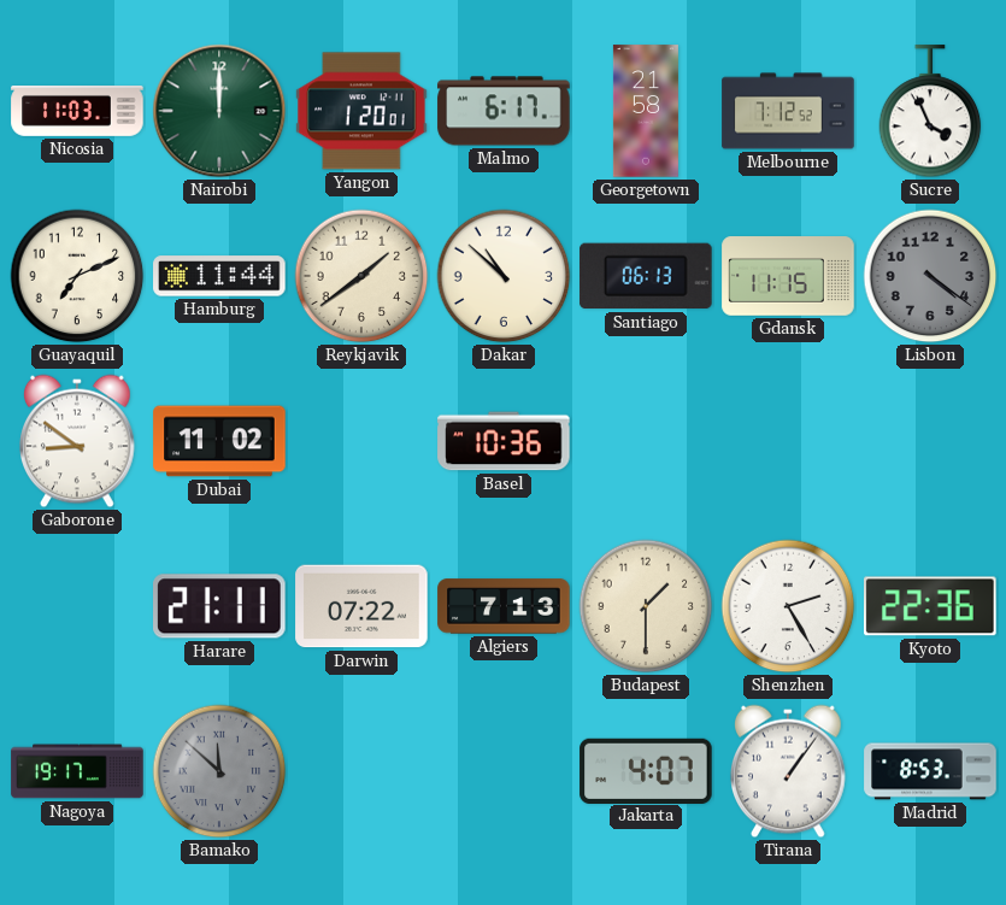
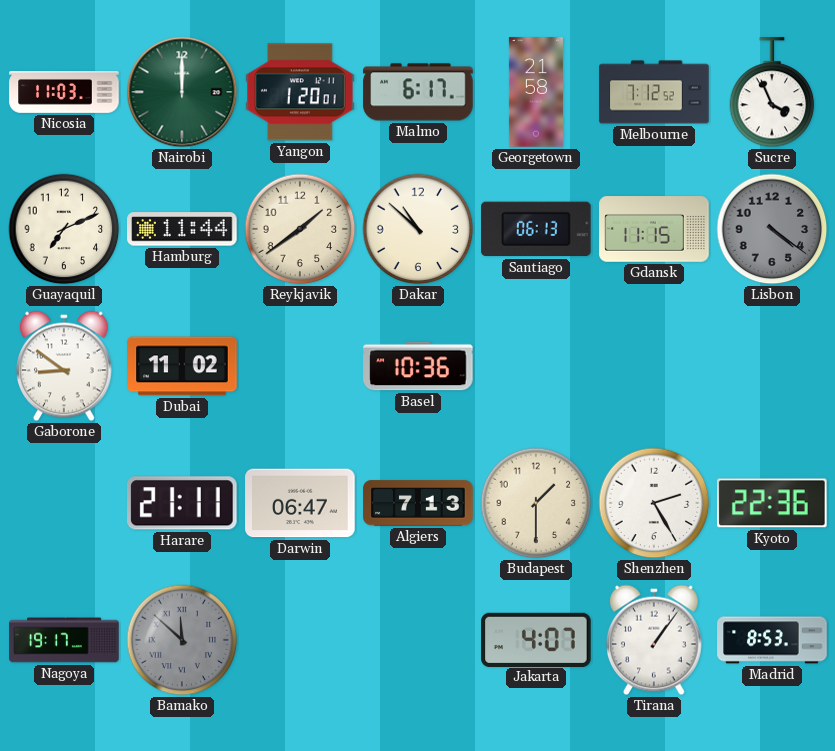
Darwin: 07:22 -> 06:47 (300, 503)
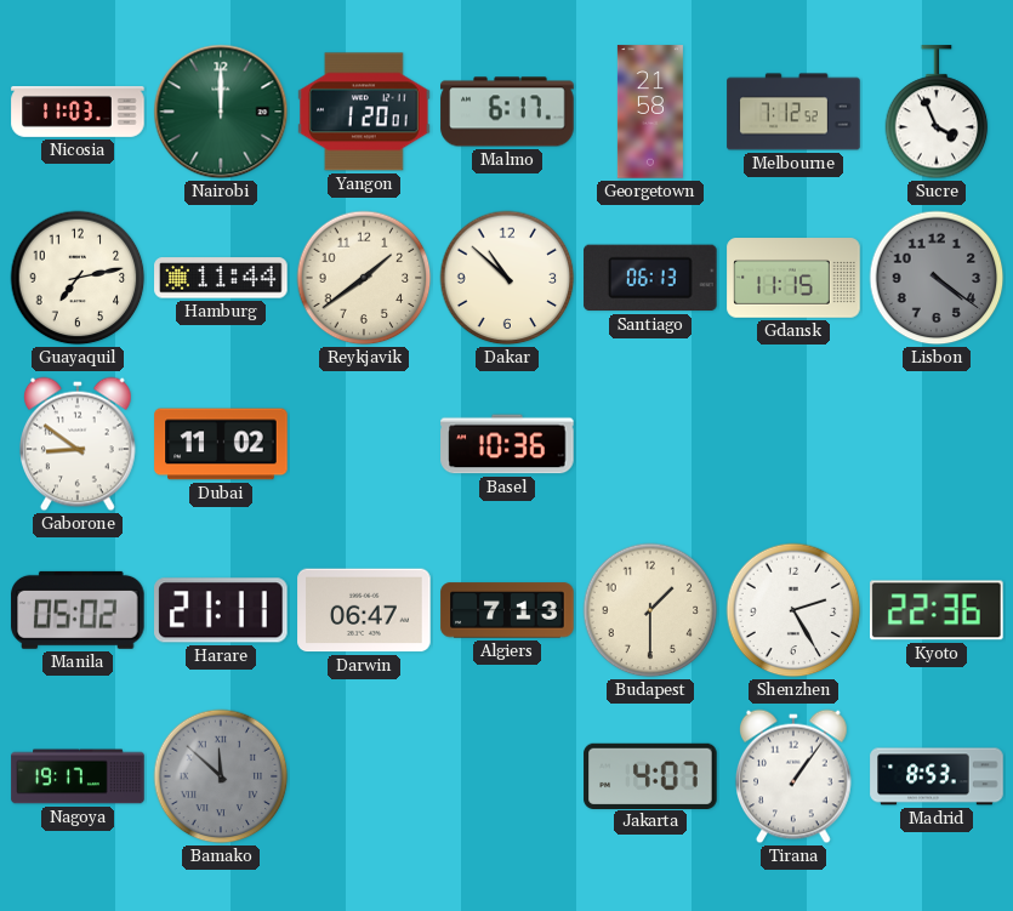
Guayaquil: 7:11 -> 7:13 (78, 278)
Manila: none -> 05:02 (78, 610)
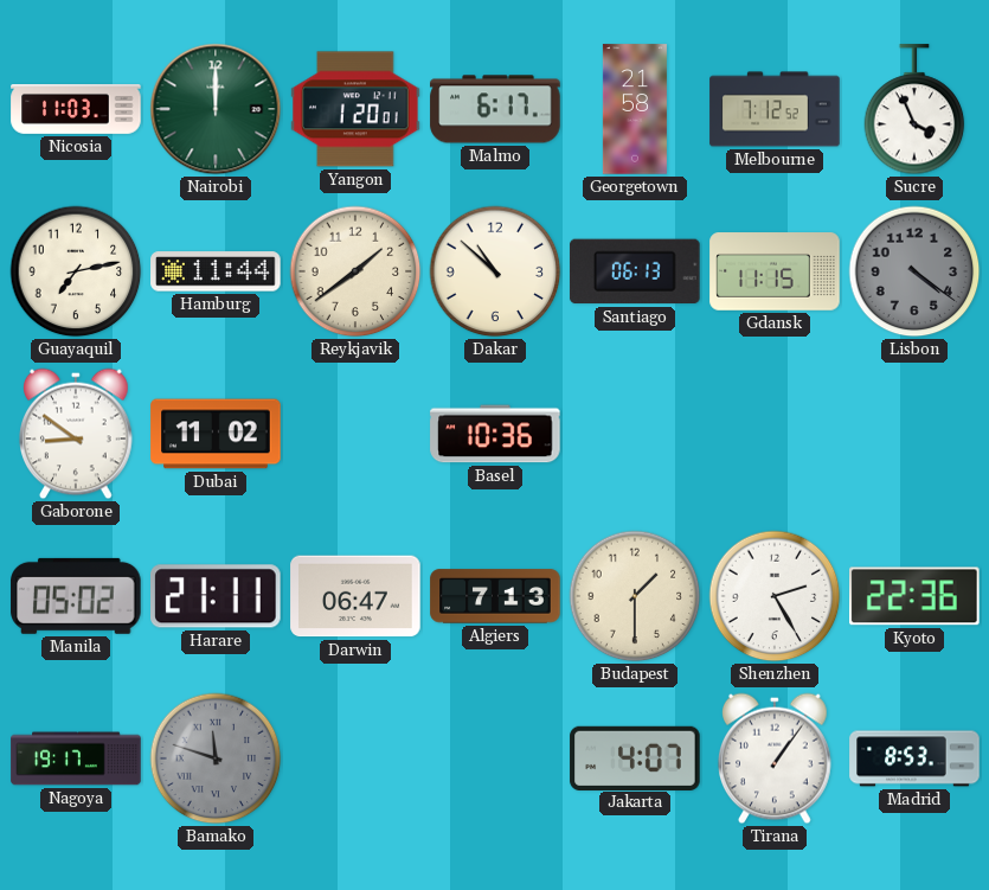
Bamako: 11:52 -> 11:48 (216, 758)
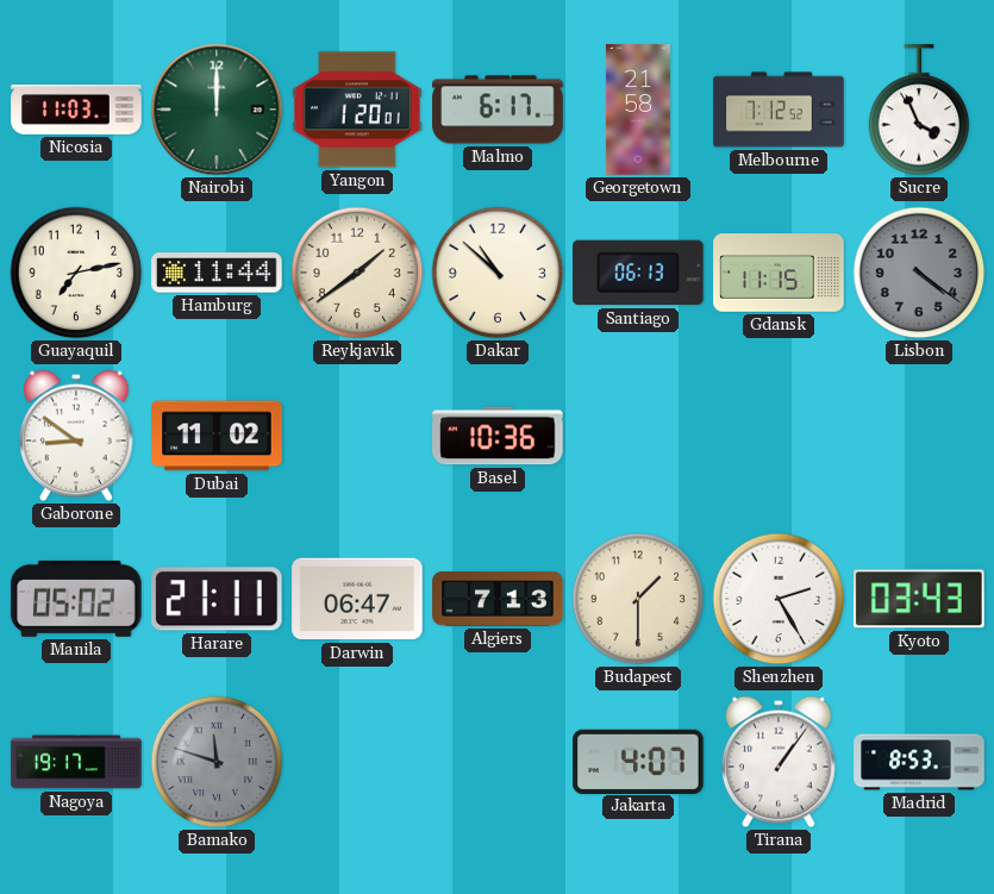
Kyoto: 22:36 -> 03:43 (920, 599)
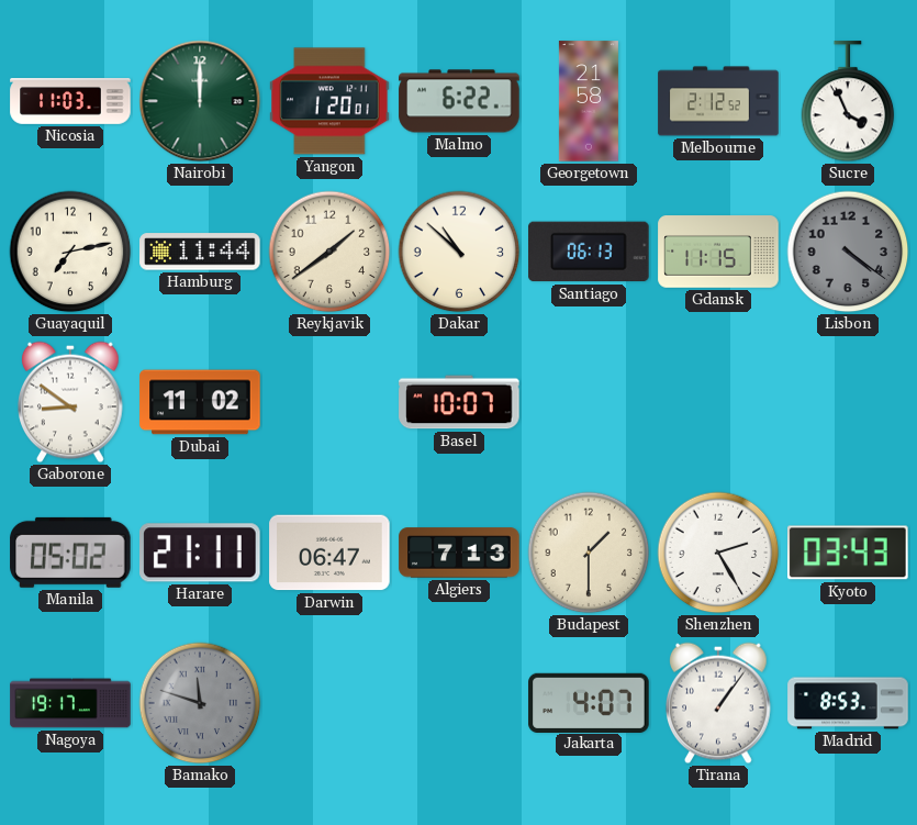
Malmo: 6:17 -> 6:22 (459, 101)
Melbourne: 7:12 -> 2:12 (718, 101)
Basel: 10:36 -> 10:07 (459, 402)
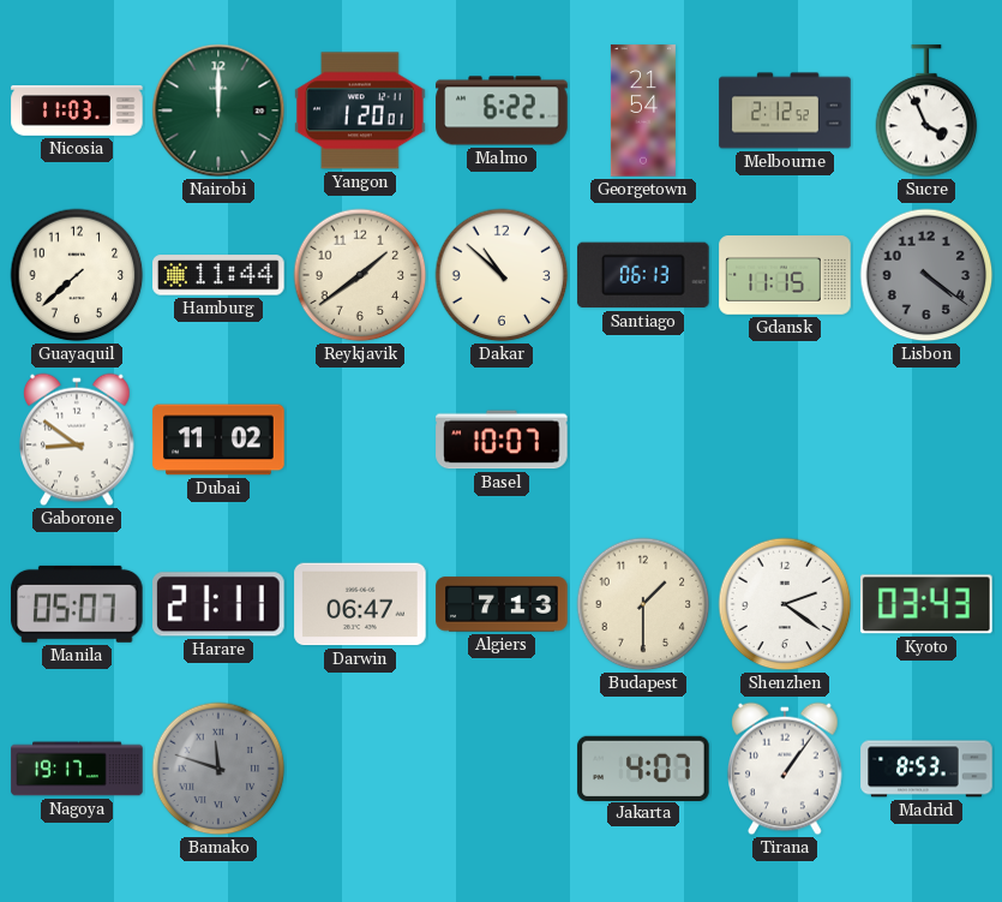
Georgetown: 21:58 -> 21:54 (643, 110)
Guayaquil: 7:13 -> 7:38 (77, 275)
Manila: 05:02 -> 05:07 (77, 604)
Shenzhen: 2:25 -> 2:21 (785, 604)
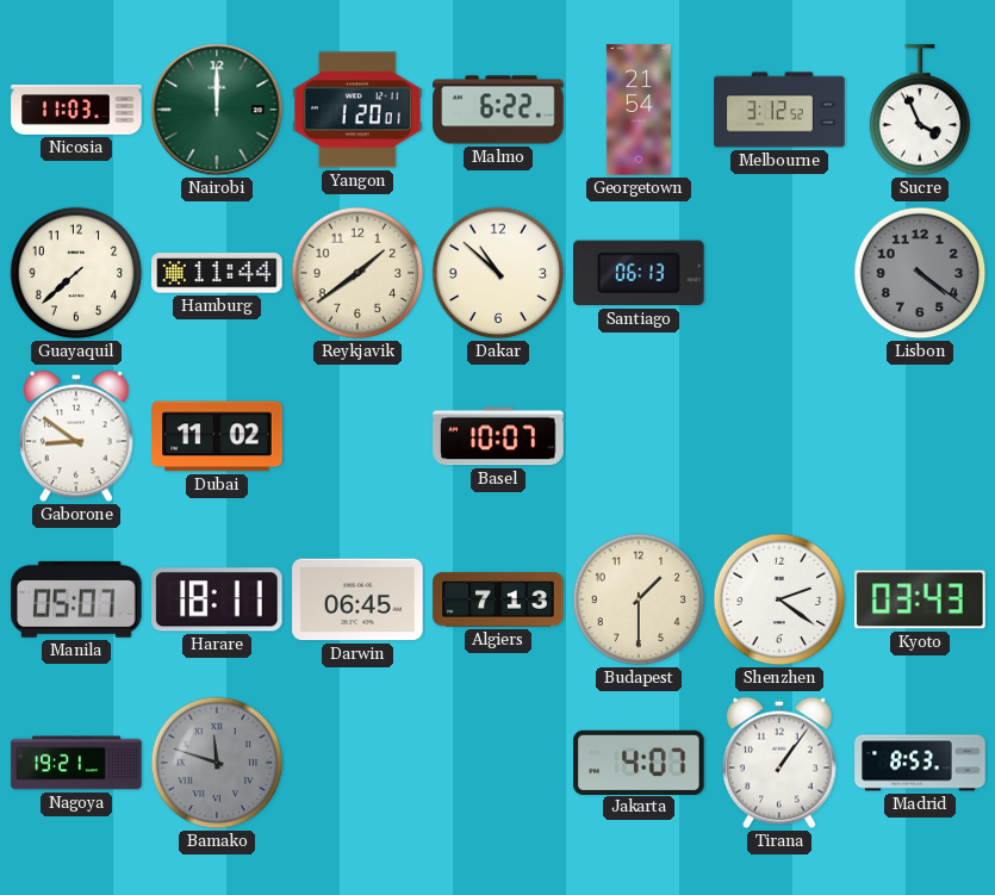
Melbourne: 2:12 -> 3:12 (779, 110)
Gdansk: 11:15 -> none (785, 275)
Harare: 21:11 -> 18:11 (218, 599)
Darwin: 06:47 -> 06:45 (357, 599)
Nagoya: 19:17 -> 19:21 (76, 763)
